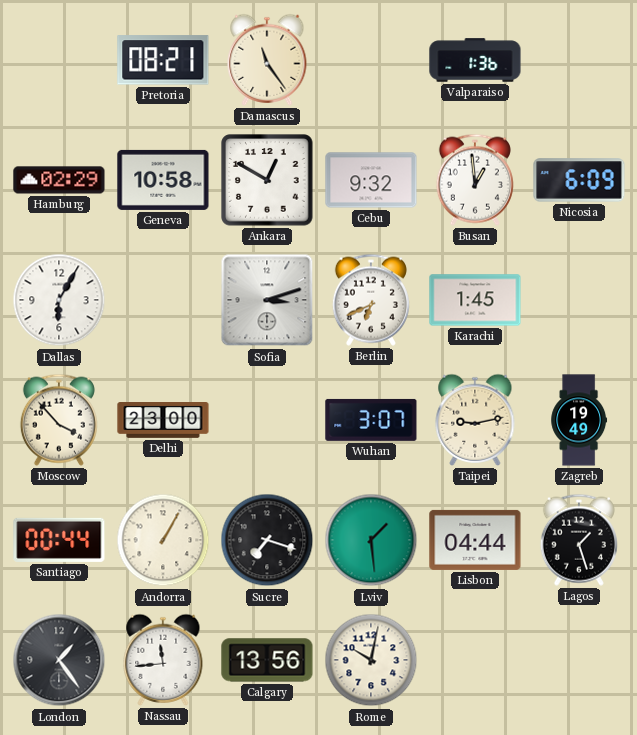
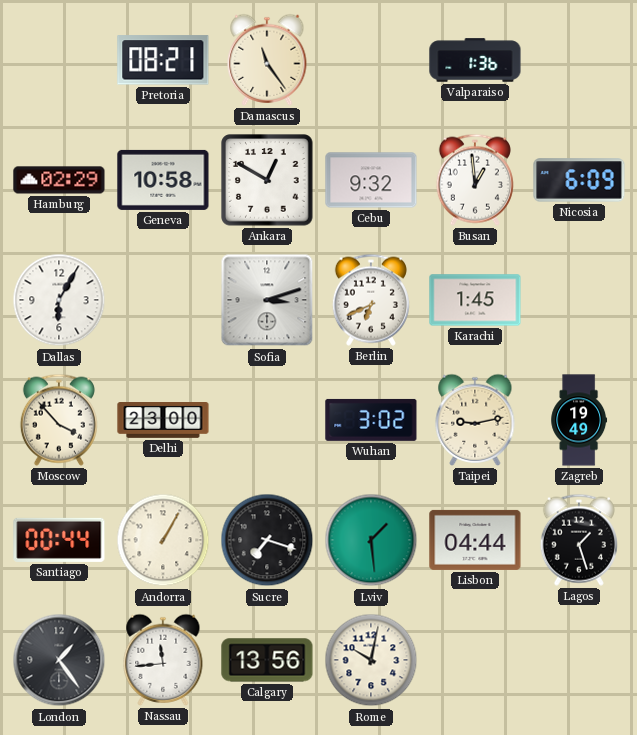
Wuhan: 3:07 -> 3:02 (371, 420)
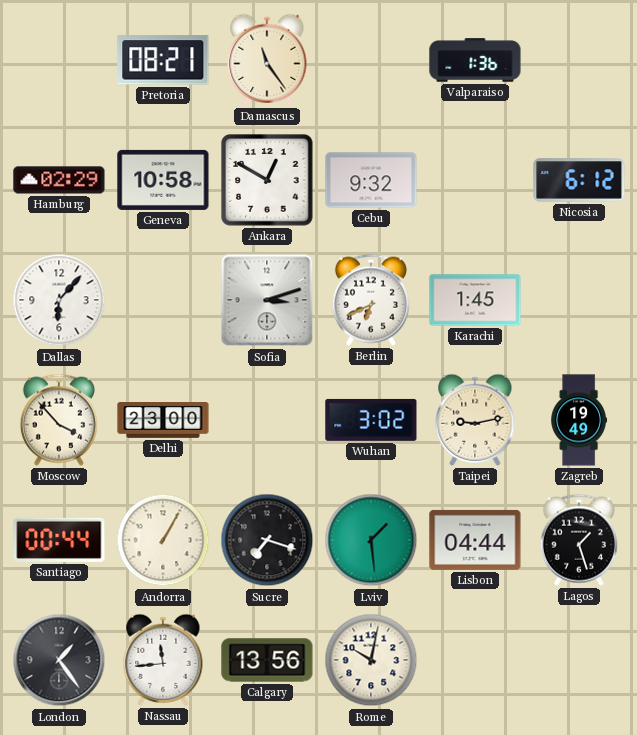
Busan: 12:59 -> none (475, 180)
Nicosia: 6:09 -> 6:12 (579, 180)
Dallas: 6:05 -> 6:07 (59, 300)
